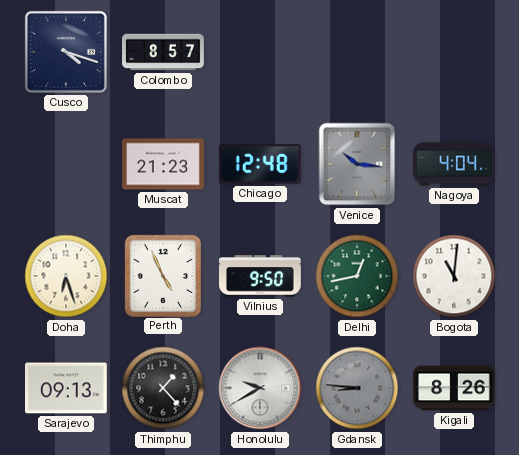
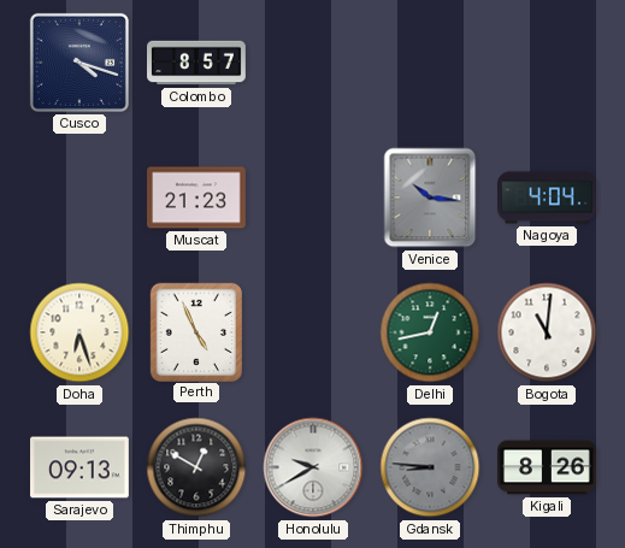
Chicago: 12:48 -> none (260, 164)
Vilnius: 9:50 -> none (261, 276)
Thimphu: 1:23 -> 12:50 (196, 467)
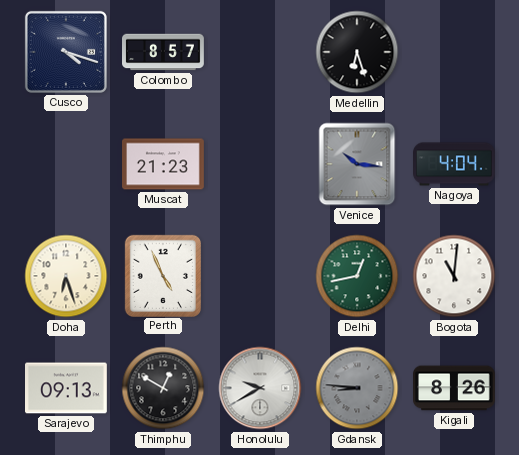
Medellin: none -> 6:27 (357, 52)
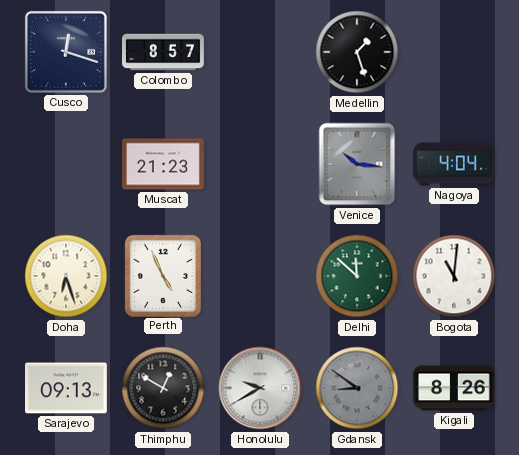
Cusco: 4:18 -> 12:18 (66, 52)
Medellin: 6:27 -> 1:27 (357, 52)
Delhi: 12:43 -> 11:52 (357, 276)
Gdansk: 8:46 -> 8:51 (357, 388)
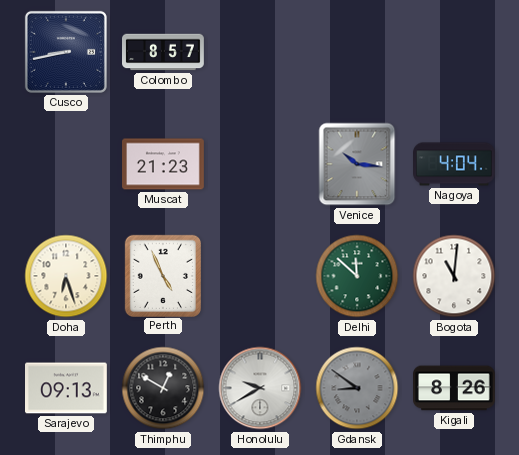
Cusco: 12:18 -> 8:43 (66, 52)
Medellin: 1:27 -> none (357, 52)
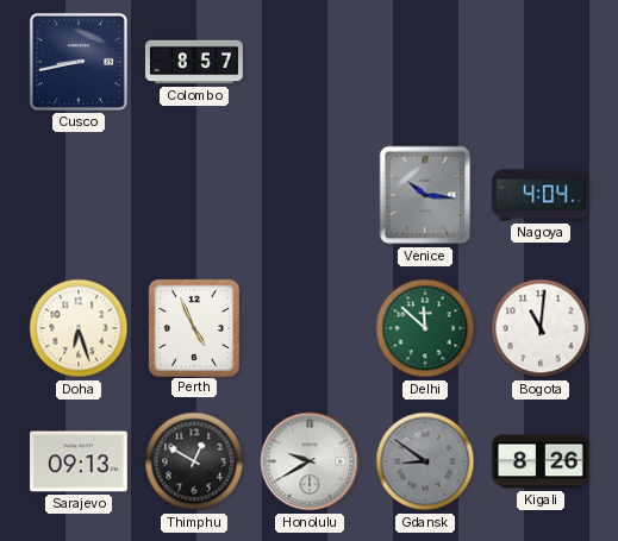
Muscat: 21:23 -> none (164, 164)
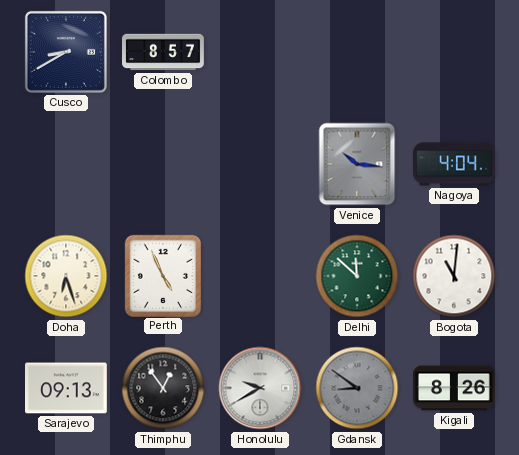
Cusco: 8:43 -> 8:40 (66, 52)
Thimphu: 12:50 -> 12:54 (163, 388)
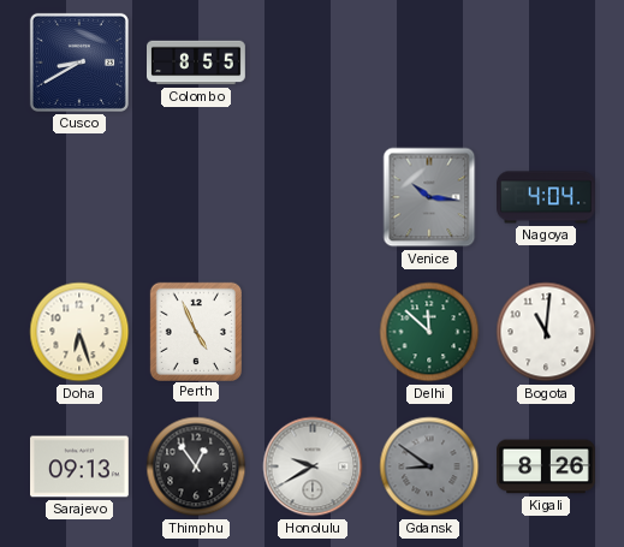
Colombo: 8:57 -> 8:55 (196, 63)
